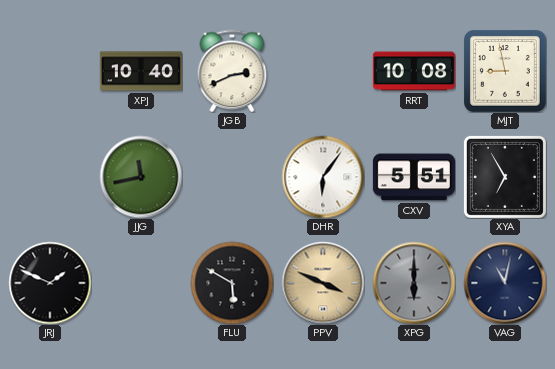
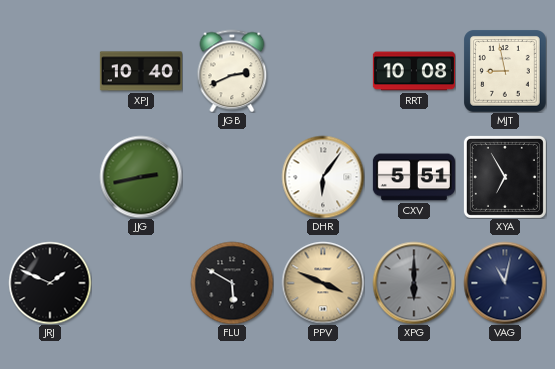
JJG: 11:43 -> 2:43 (141, 177)
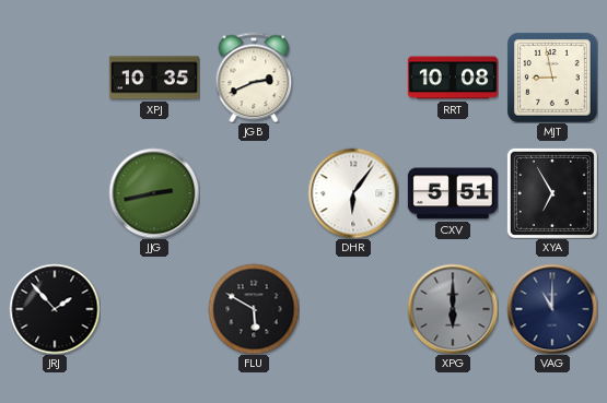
XPJ: 10:40 -> 10:35 (154, 78)
JRJ: 1:49 -> 1:53 (55, 309)
PPV: 3:49 -> none (323, 283)
VAG: 11:02 -> 11:00 (552, 309)
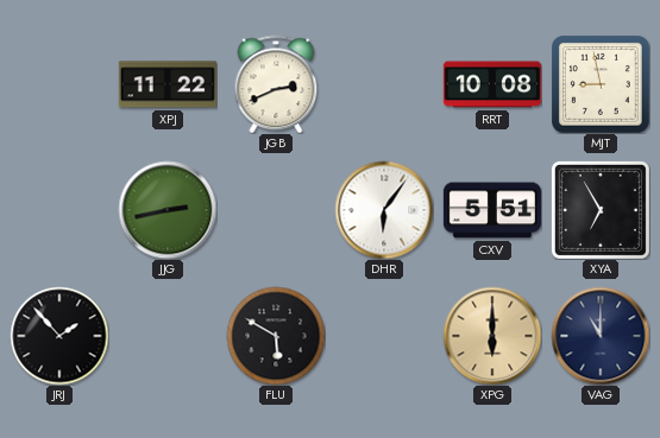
XPJ: 10:35 -> 11:22 (168, 84)
XPG dial: grey -> champagne (492, 336)
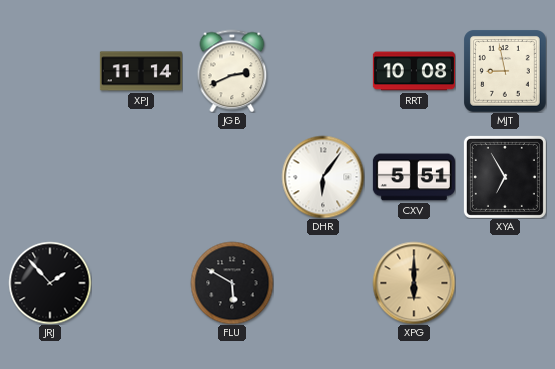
XPJ: 11:22 -> 11:14 (141, 71)
JJG: 2:43 -> none (168, 210)
VAG: 11:00 -> none (601, 336)
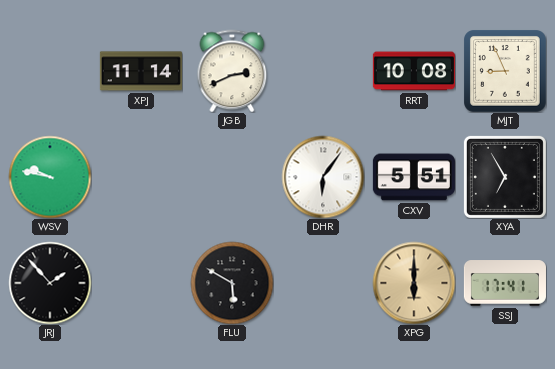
MJT: 8:58 -> 8:56 (505, 71)
WSV: none -> 9:47 (50, 177)
SSJ: none -> 17:41 (505, 283)
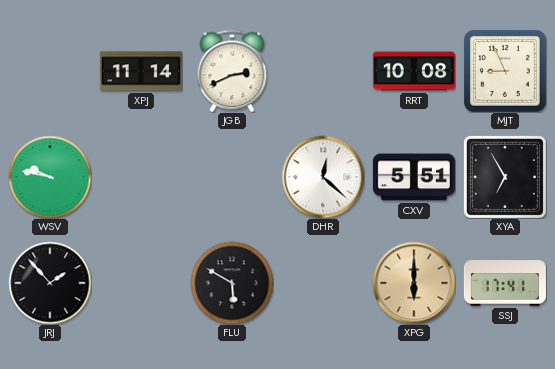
DHR: 6:06 -> 12:22 (323, 177)
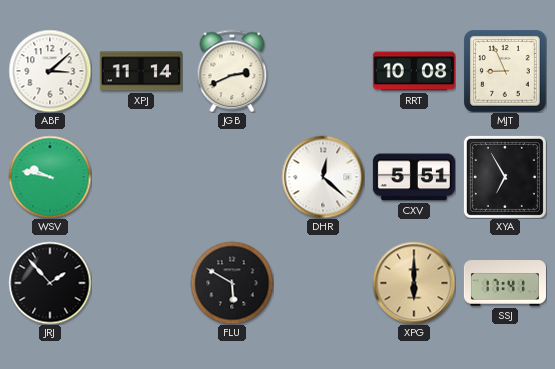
ABF: none -> 3:08 (50, 71)
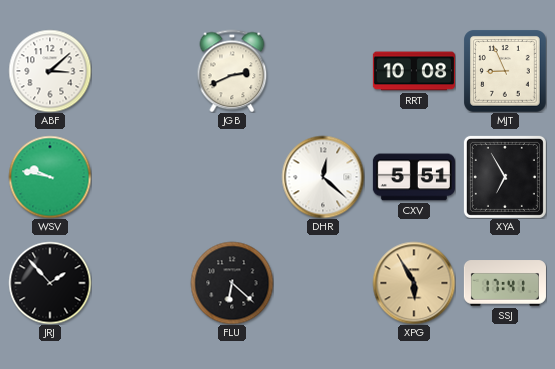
XPJ: 11:14 -> none (141, 71)
FLU: 5:50 -> 6:22 (232, 283)
XPG: 6:00 -> 5:55 (414, 283)
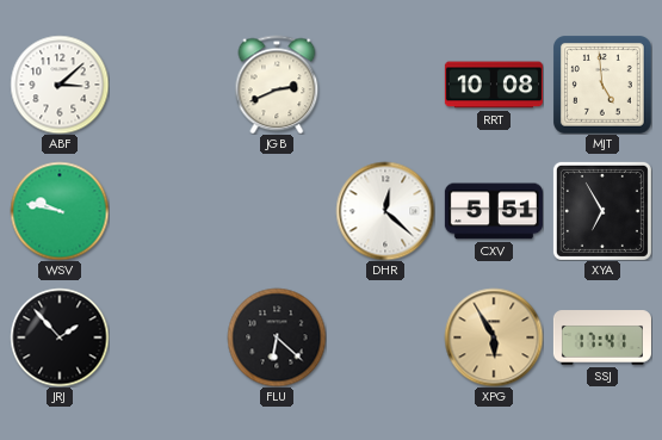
MJT: 8:56 -> 4:59 (602, 85)
